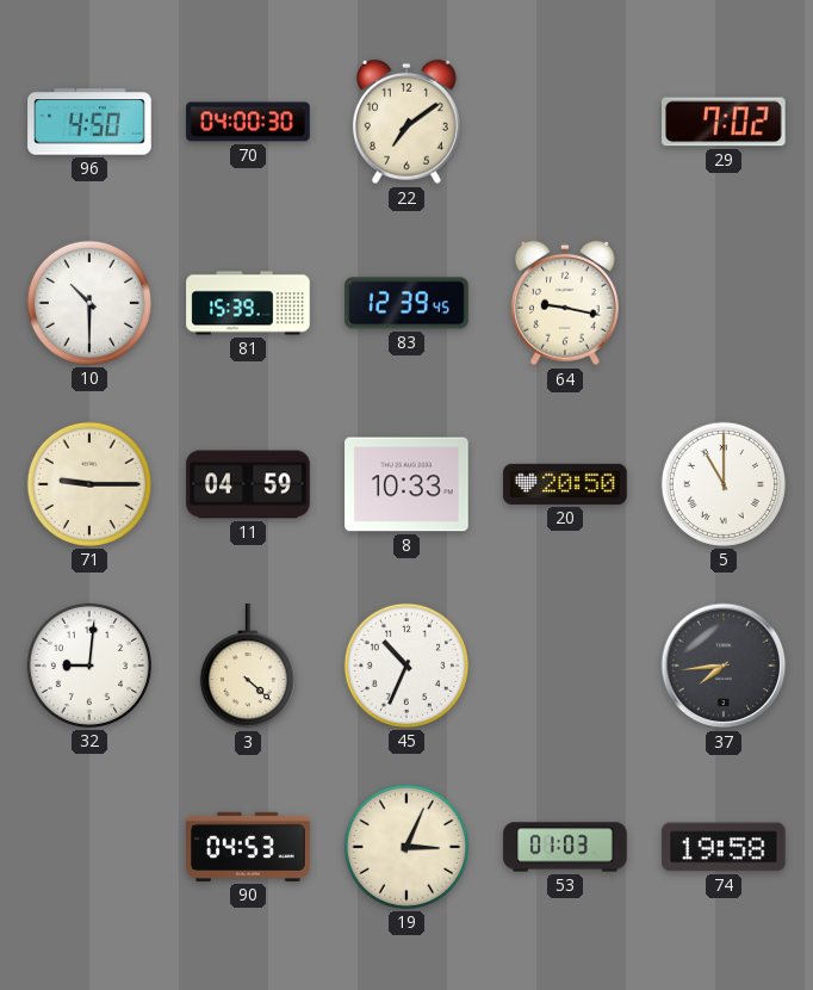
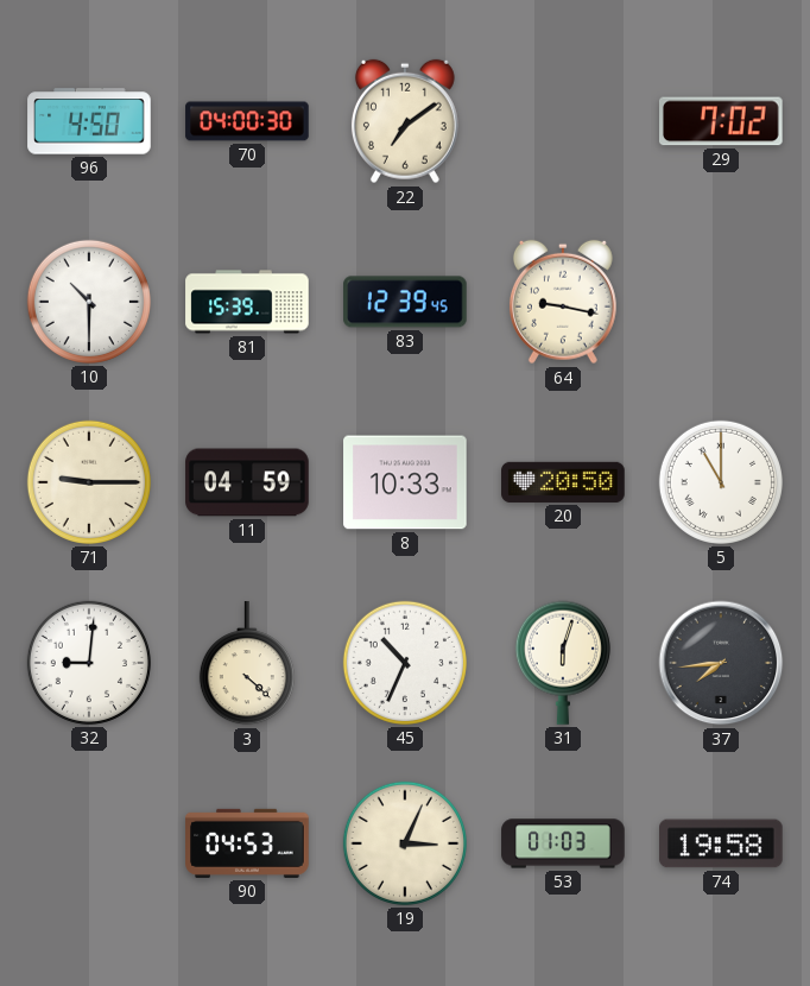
31: none -> 6:03 (563, 663)
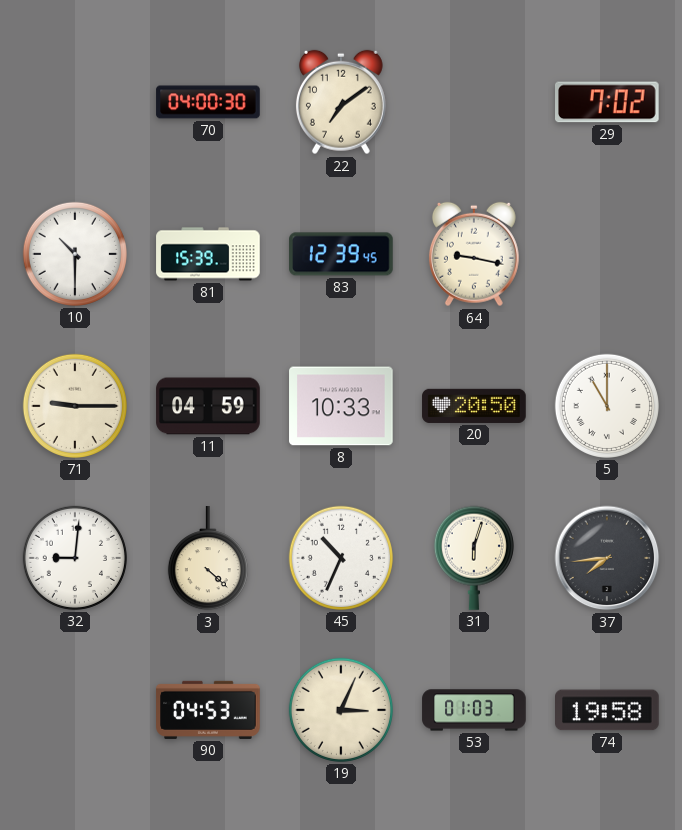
96: 4:50 -> none (89, 121)
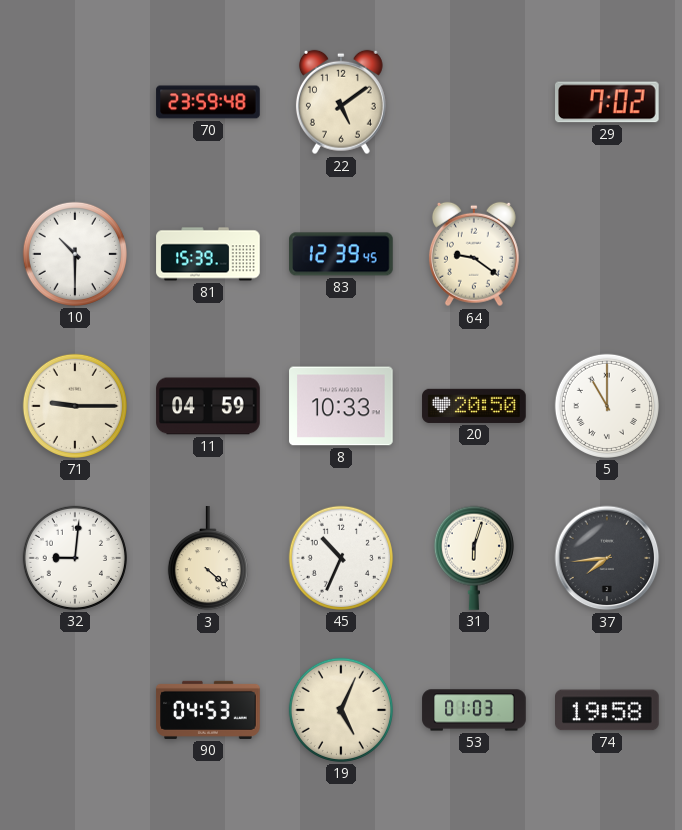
70: 04:00 -> 23:59 (208, 102)
22: 7:09 -> 5:09 (341, 102)
64: 9:17 -> 9:21 (474, 254)
19: 3:04 -> 5:04 (341, 710)
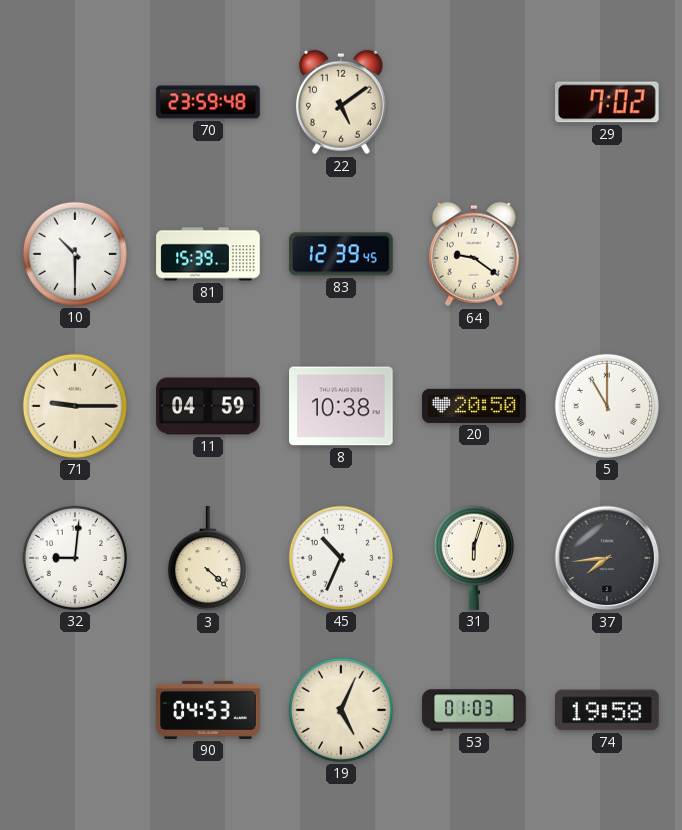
8: 10:33 -> 10:38 (341, 406)
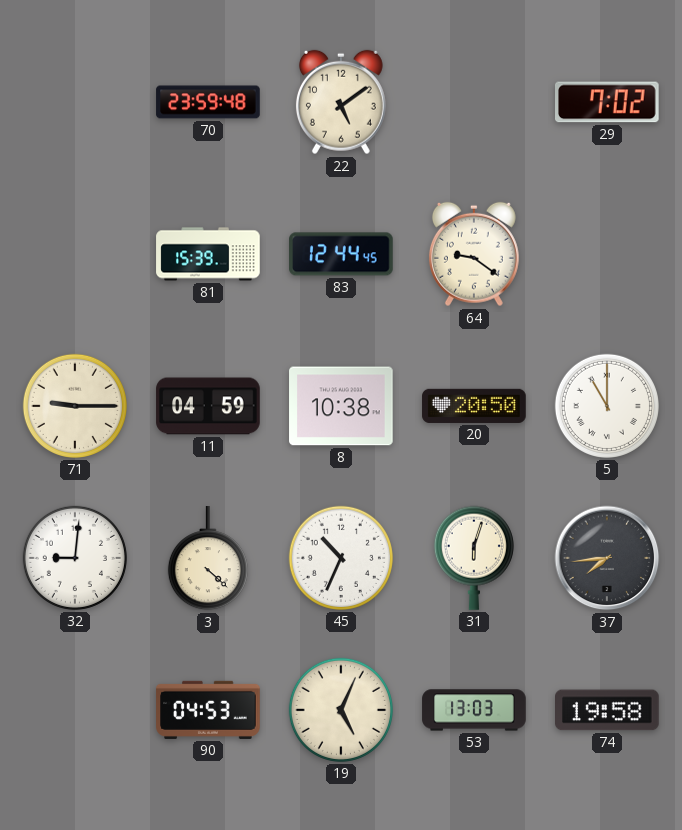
10: 10:30 -> none (75, 254)
83: 12:39 -> 12:44 (341, 254)
53: 01:03 -> 13:03 (474, 710)
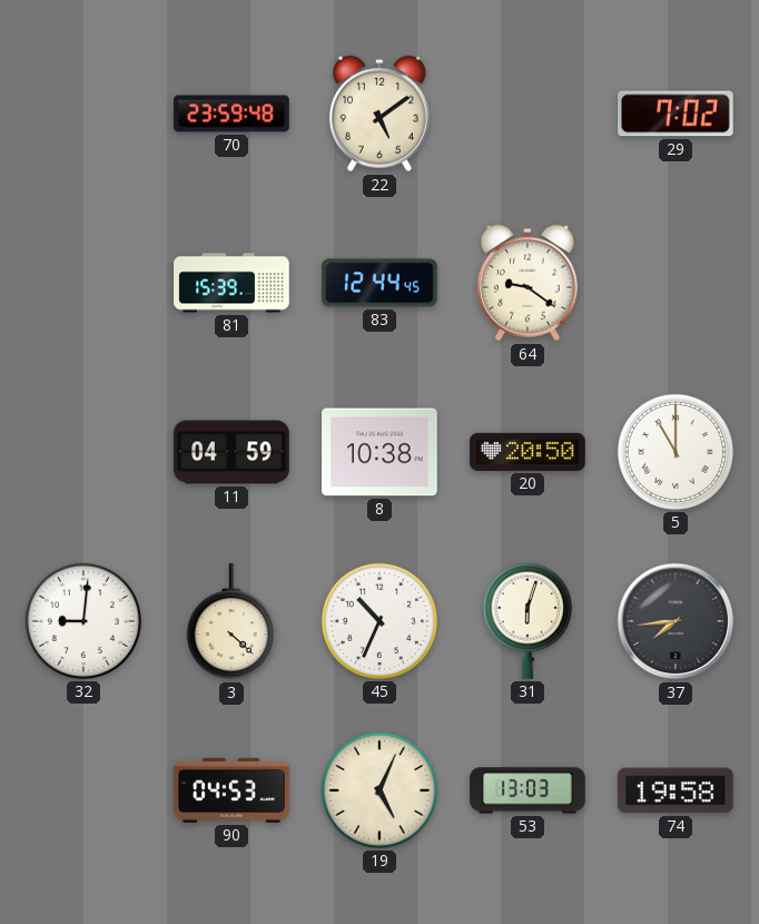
71: 9:15 -> none (75, 406)
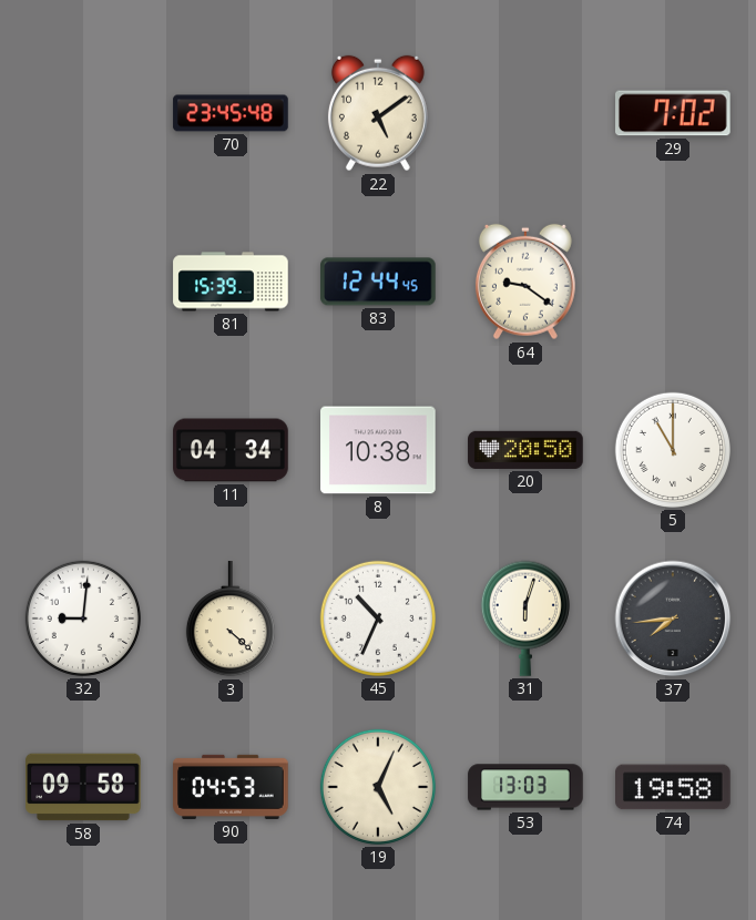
70: 23:59 -> 23:45 (231, 113)
11: 04:59 -> 04:34 (231, 450)
58: none -> 09:58 (83, 787)
